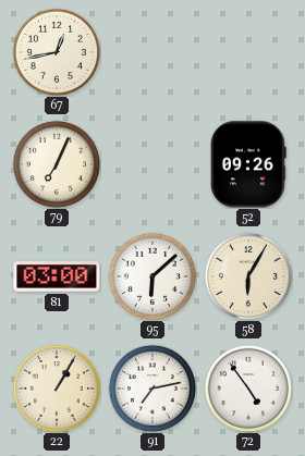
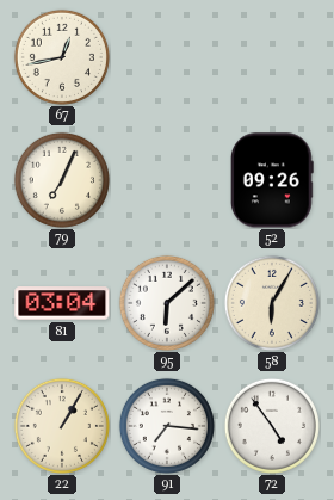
81: 03:00 -> 03:04 (62, 303)
91: 7:13 -> 7:16 (167, 426)
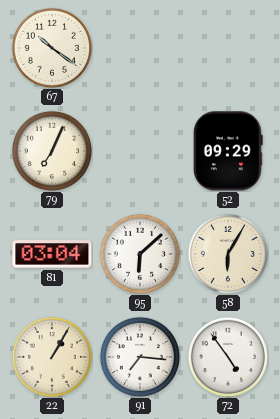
67: 12:43 -> 10:21 (52, 48)
52: 09:26 -> 09:29 (229, 151)
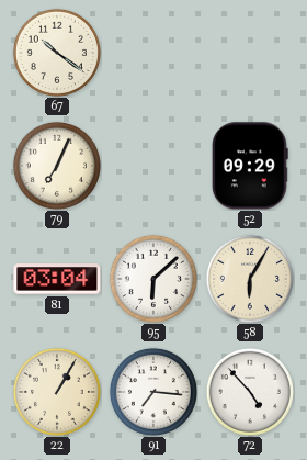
72: 4:54 -> 4:53 (250, 392)
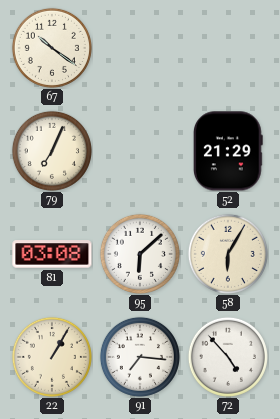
52: 09:29 -> 21:29 (229, 151)
81: 03:04 -> 03:08 (52, 254)
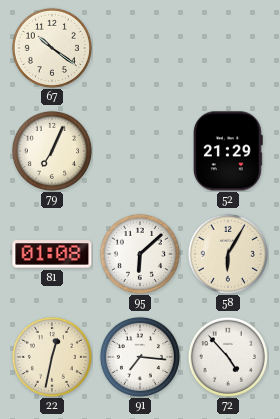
81: 03:08 -> 01:08 (52, 254)
22: 1:05 -> 12:32 (52, 357)
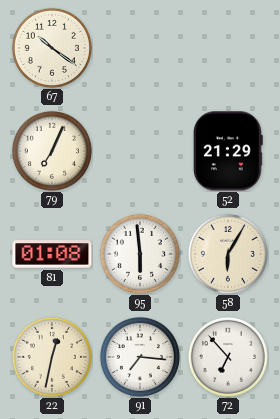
95: 6:08 -> 5:59 (140, 254)
72: 4:53 -> 6:53 (228, 357)
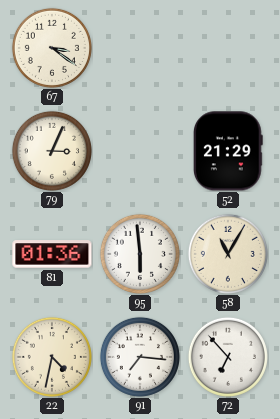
67: 10:21 -> 3:21 (52, 48)
79: 7:04 -> 3:04 (52, 151)
81: 01:08 -> 01:36 (52, 254)
58: 6:05 -> 11:05 (228, 254)
22: 12:32 -> 4:32 (52, 357)
